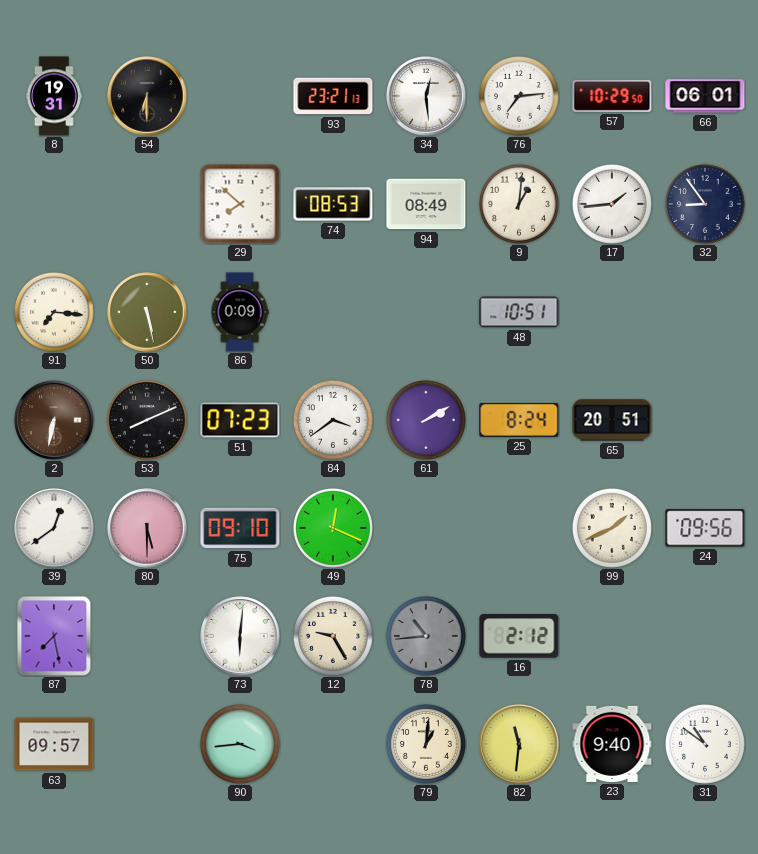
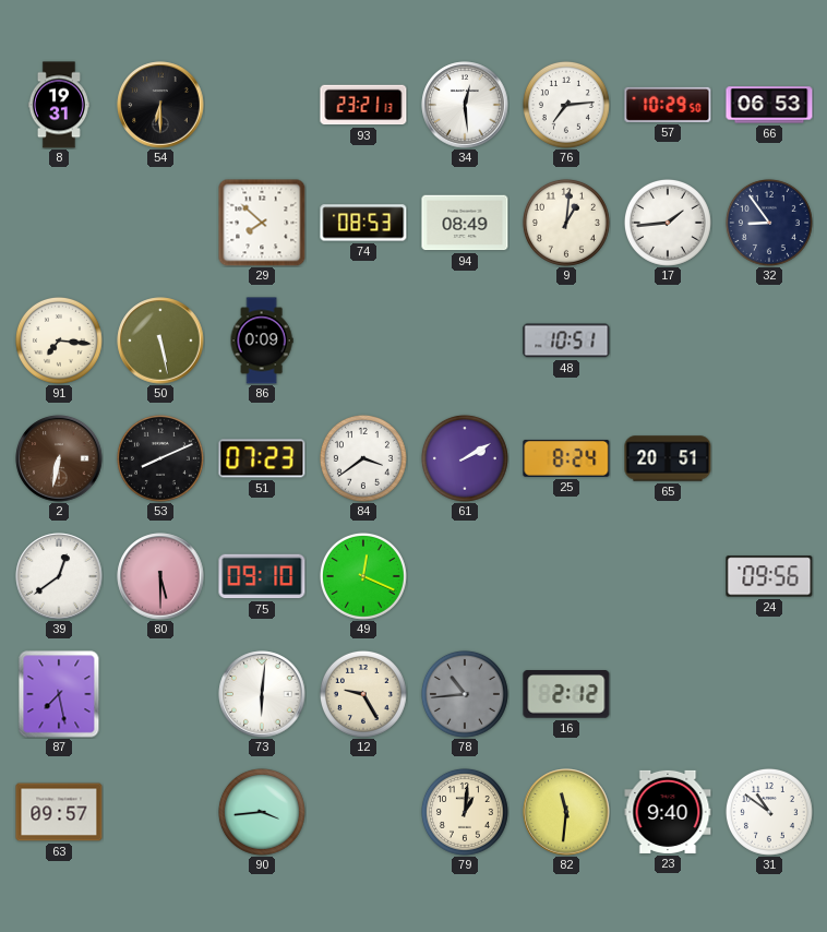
66: 06:01 -> 06:53 (769, 105)
99: 1:41 -> none (612, 528)
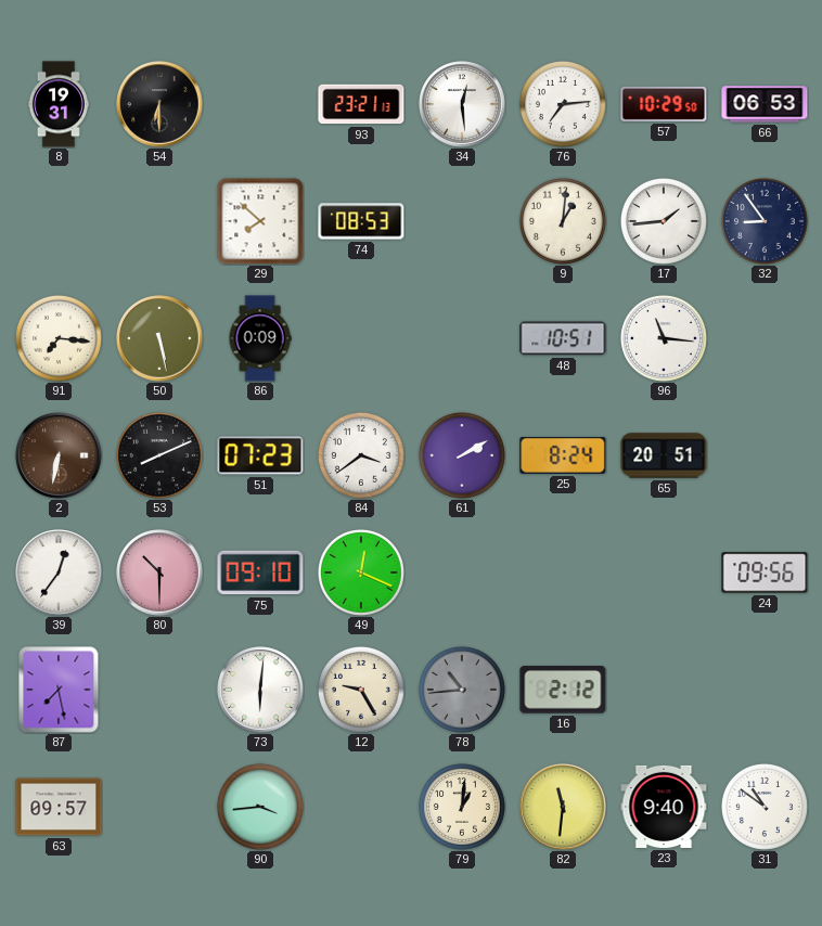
94: 08:49 -> none (465, 223)
96: none -> 11:16 (664, 338)
39: 12:39 -> 12:36 (59, 573)
80: 5:30 -> 10:30 (159, 573)
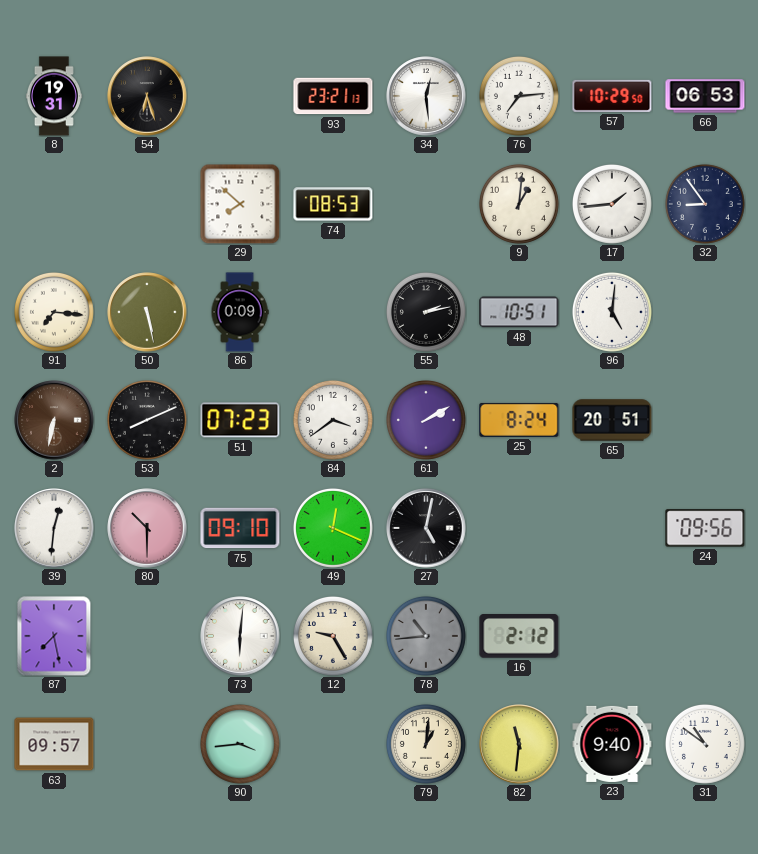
54: 6:30 -> 6:27 (147, 96)
55: none -> 2:13 (426, 312)
96: 11:16 -> 5:01 (612, 312)
39: 12:36 -> 12:31 (54, 528)
27: none -> 5:02 (426, 528)
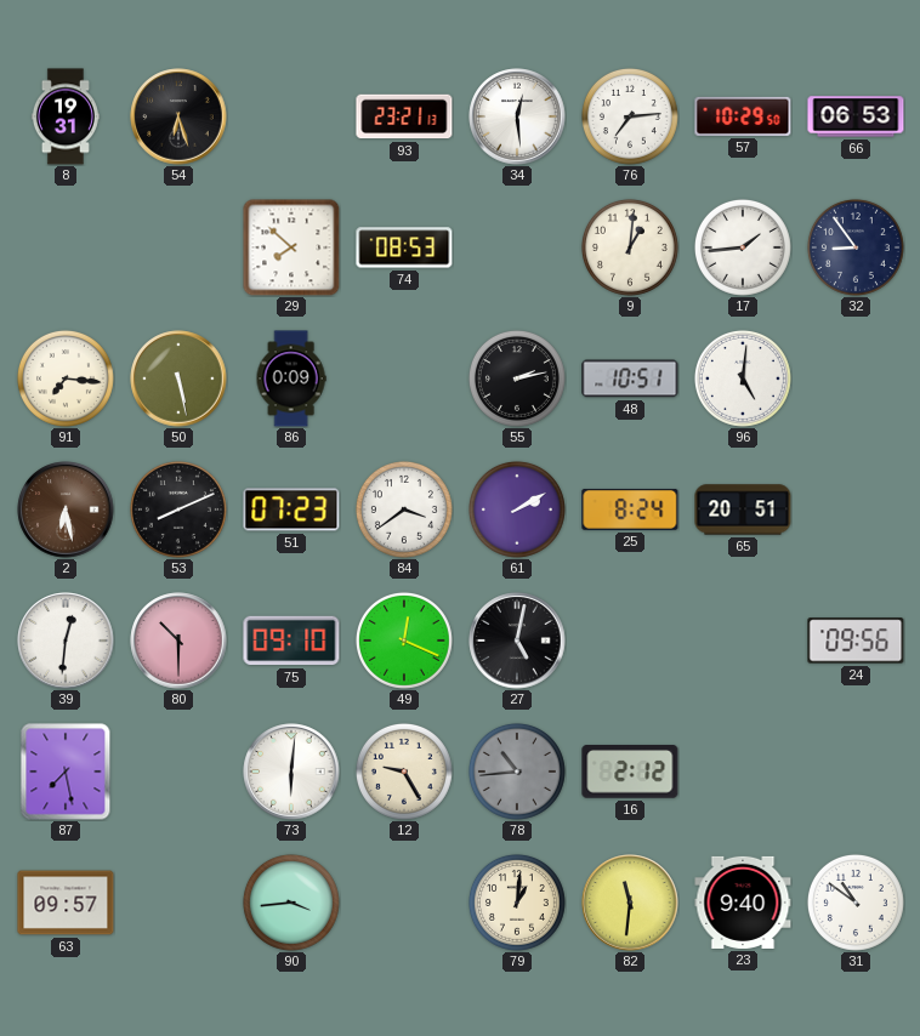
2: 6:32 -> 6:28 (66, 510)
